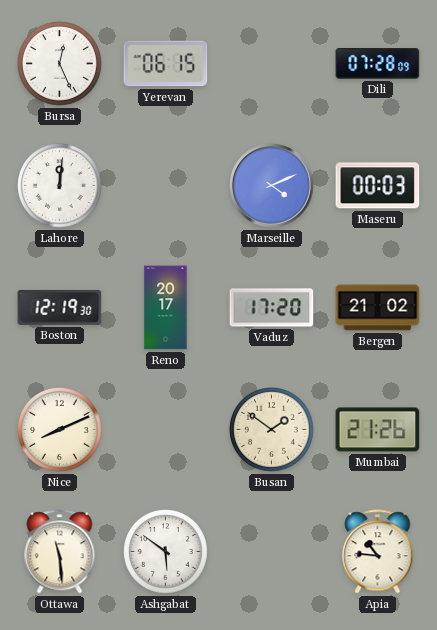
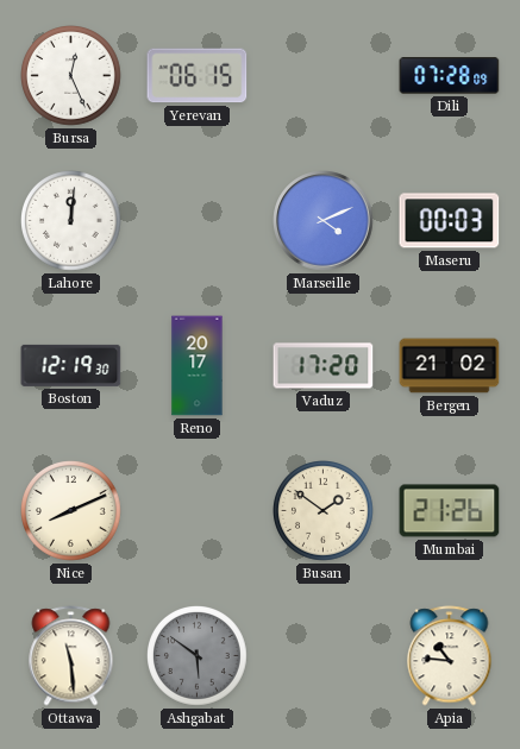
Ashgabat dial: white -> grey (198, 656)
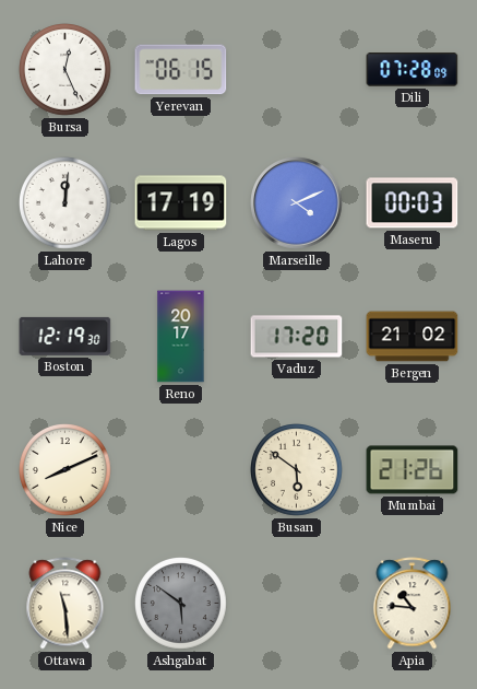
Lagos: none -> 17:19 (181, 203)
Busan: 1:51 -> 5:51 (297, 470)
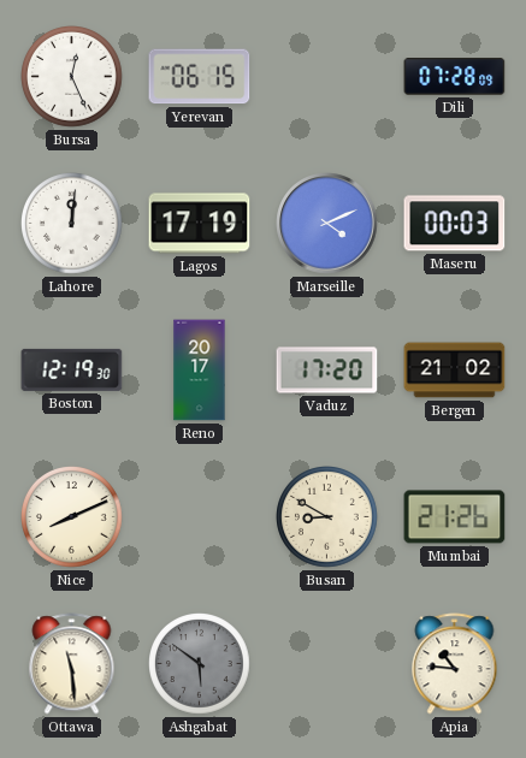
Busan: 5:51 -> 8:50 (327, 517)
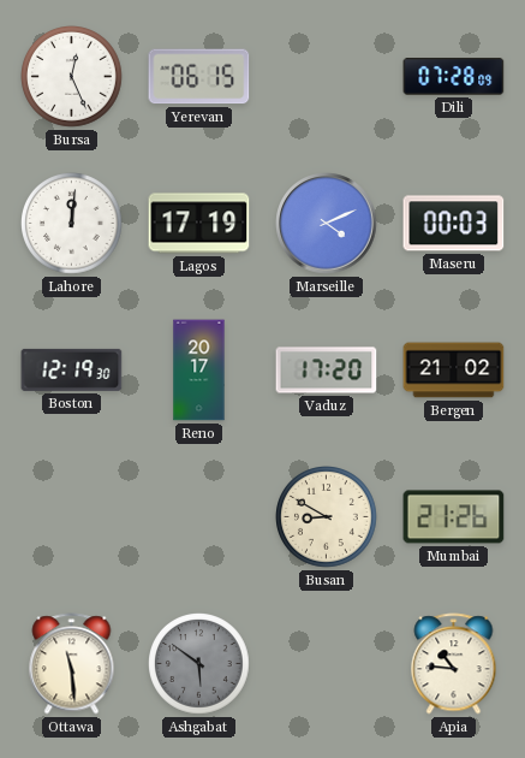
Nice: 8:11 -> none (72, 517)
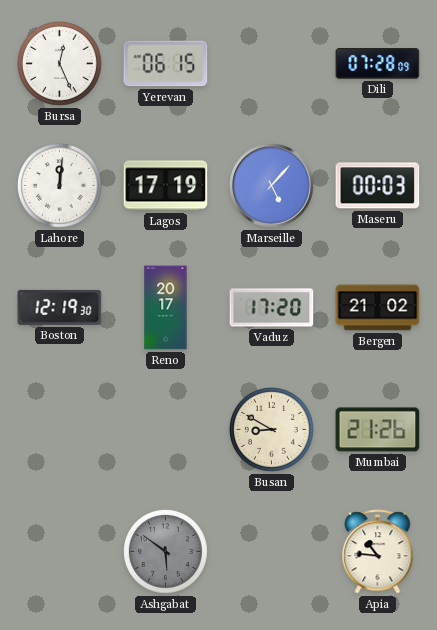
Marseille: 4:11 -> 5:07 (272, 186)
Ottawa: 11:29 -> none (72, 664)
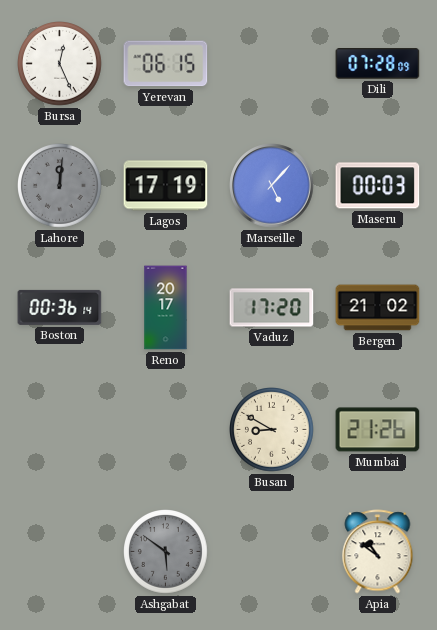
Lahore dial: white -> grey (60, 186)
Boston: 12:19 -> 00:36 (60, 307)
Apia: 10:46 -> 10:51 (378, 552)
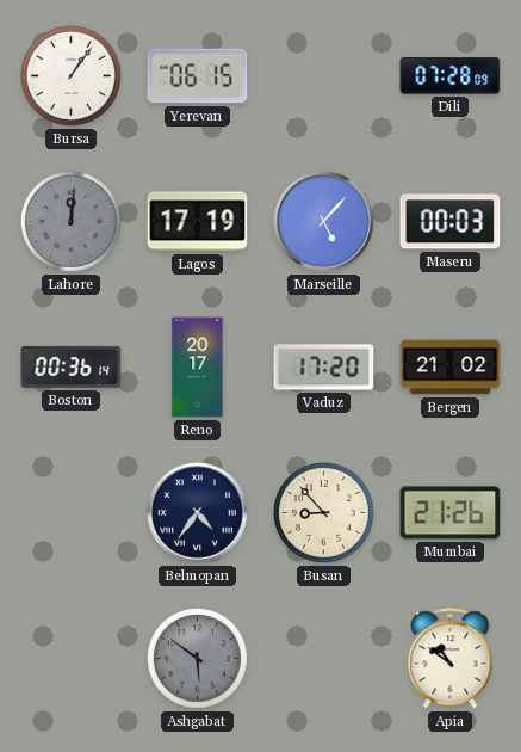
Bursa: 12:26 -> 1:06 (72, 76)
Belmopan: none -> 4:36 (198, 513)
Busan: 8:50 -> 8:53 (324, 513)
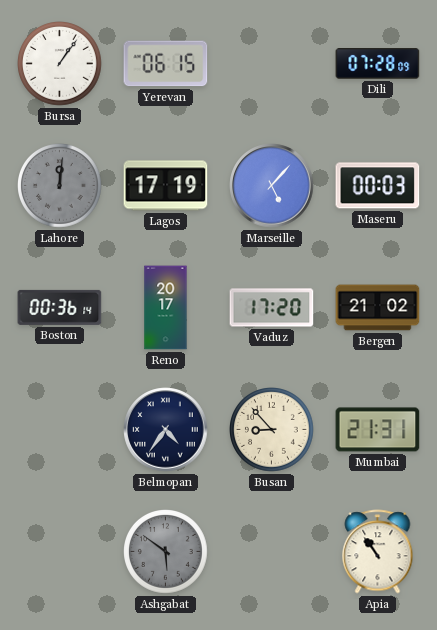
Mumbai: 21:26 -> 21:31 (378, 430)
Apia: 10:51 -> 10:54 (378, 552)
